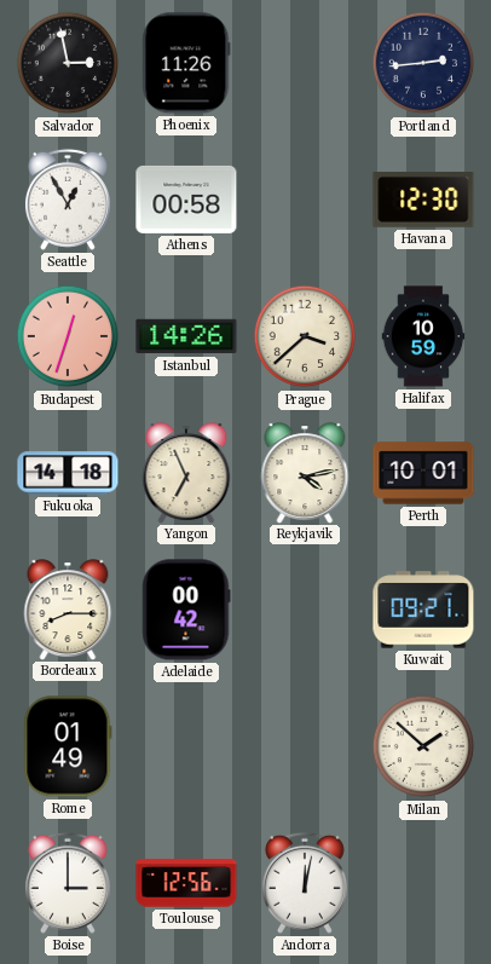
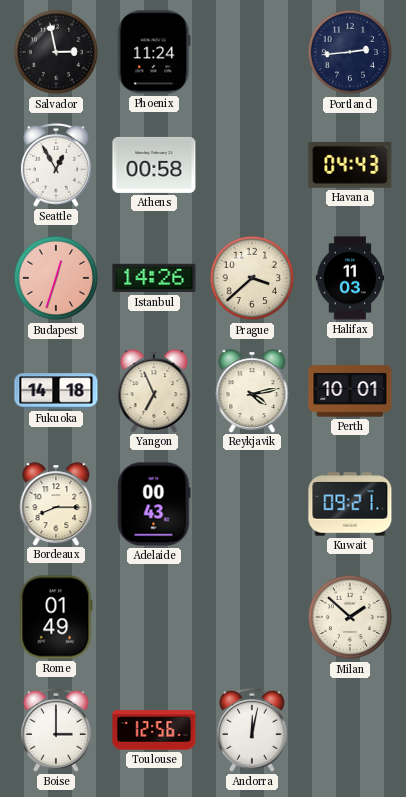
Phoenix: 11:26 -> 11:24 (154, 52)
Havana: 12:30 -> 04:43 (350, 165)
Halifax: 10:59 -> 11:03 (350, 278)
Adelaide: 00:42 -> 00:43 (154, 504)
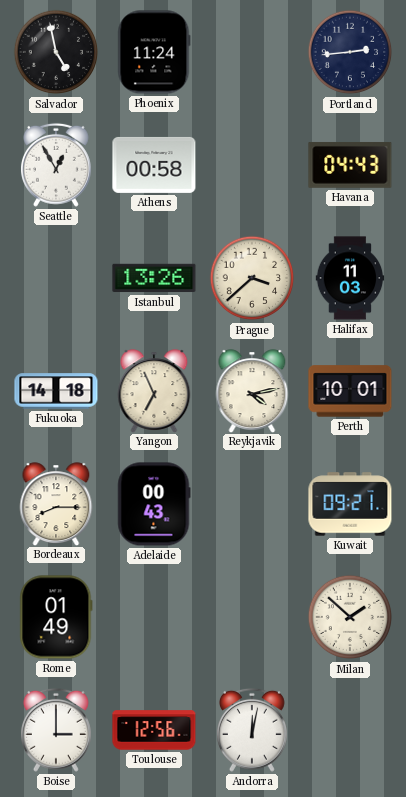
Salvador: 2:58 -> 4:58 (56, 52)
Budapest: 12:33 -> none (56, 278)
Istanbul: 14:26 -> 13:26 (154, 278)
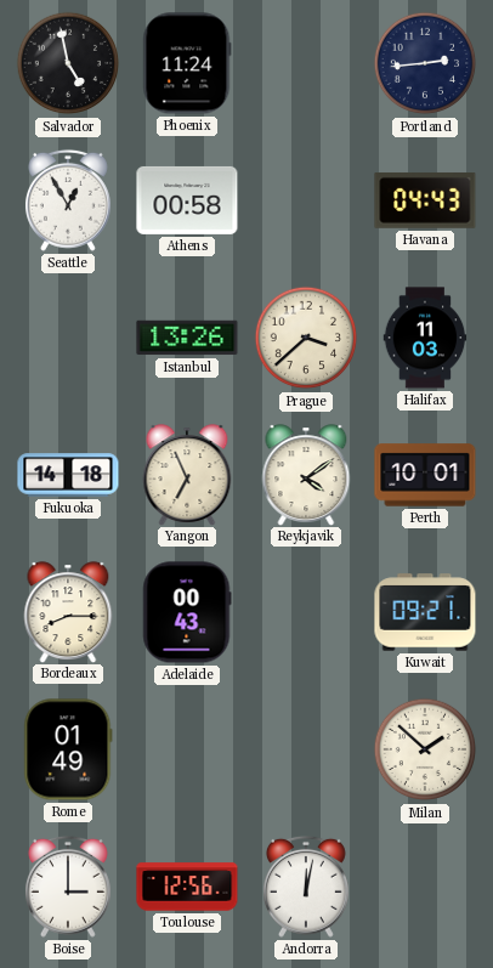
Reykjavik: 4:13 -> 4:09 (306, 475)
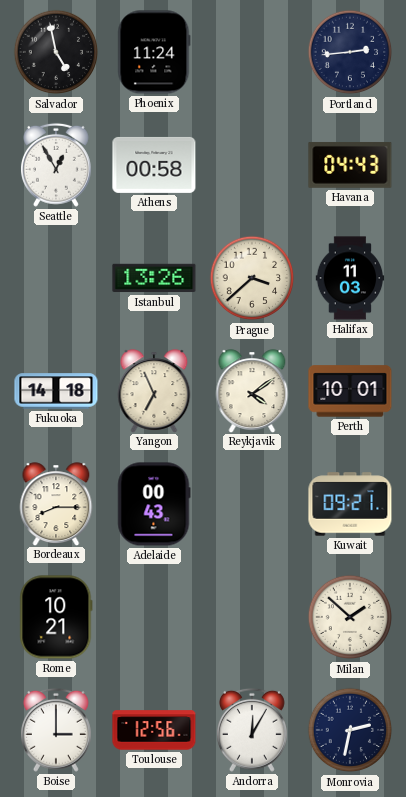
Rome: 01:49 -> 10:21 (56, 617)
Andorra: 12:02 -> 12:05 (252, 730)
Monrovia: none -> 2:32 (350, 730)
